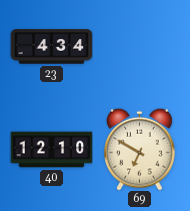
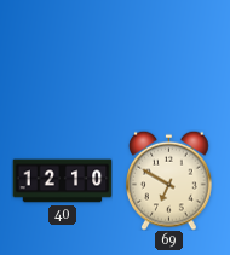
23: 4:34 -> none (51, 47)
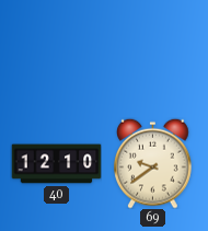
69: 6:50 -> 9:39 (153, 163)
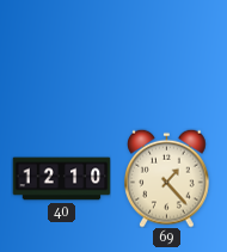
69: 9:39 -> 1:23 (167, 178)
